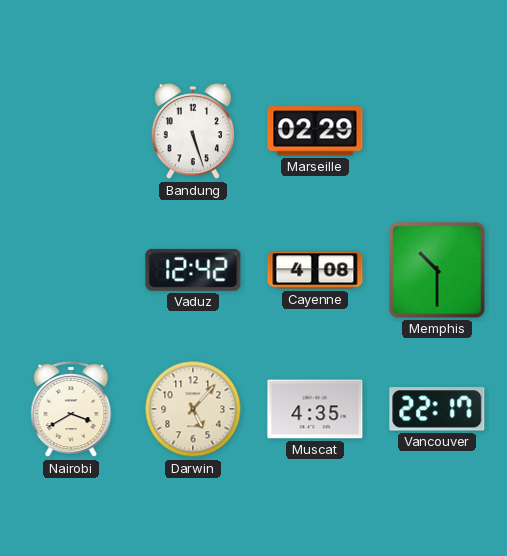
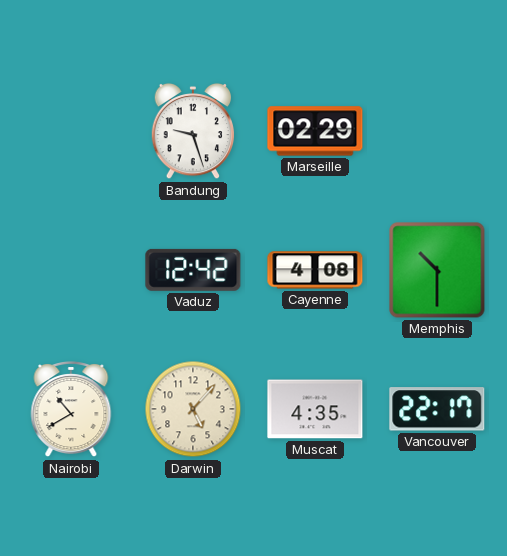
Bandung: 5:27 -> 9:27 (193, 131)
Nairobi: 3:40 -> 10:40 (71, 410)
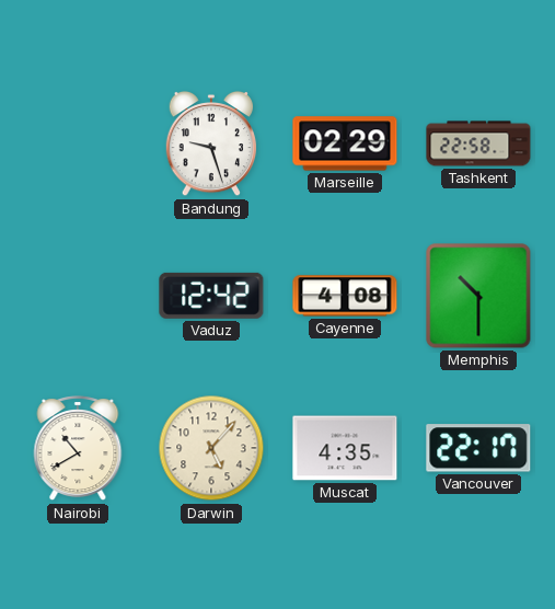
Tashkent: none -> 22:58 (478, 143)
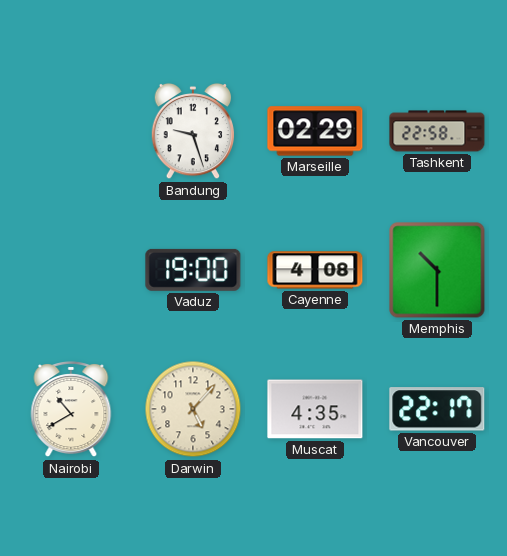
Vaduz: 12:42 -> 19:00 (193, 270)
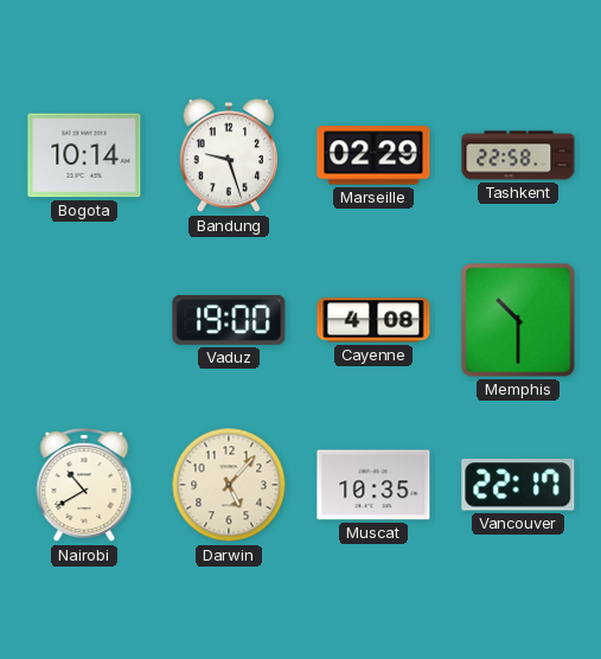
Bogota: none -> 10:14 (84, 155)
Muscat: 4:35 -> 10:35 (373, 485)
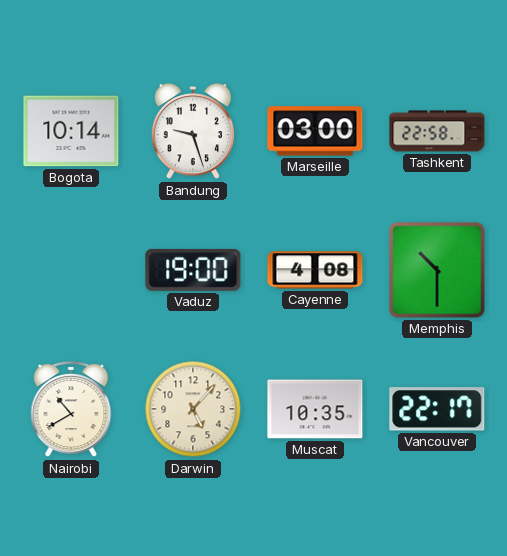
Marseille: 02:29 -> 03:00 (315, 131)
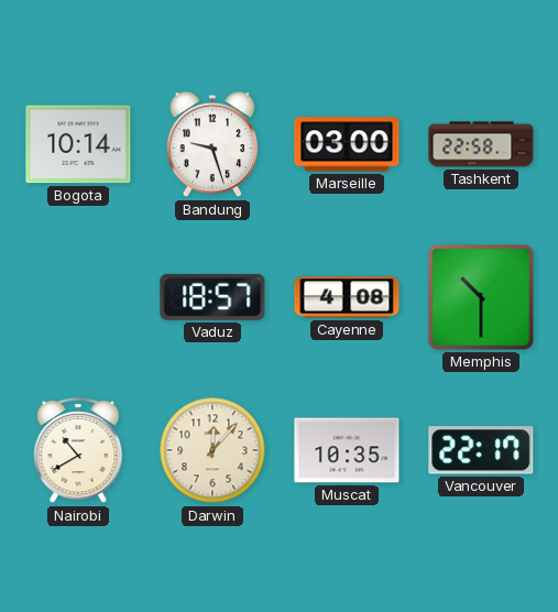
Vaduz: 19:00 -> 18:57 (212, 297)
Darwin: 5:07 -> 12:07 (212, 450)
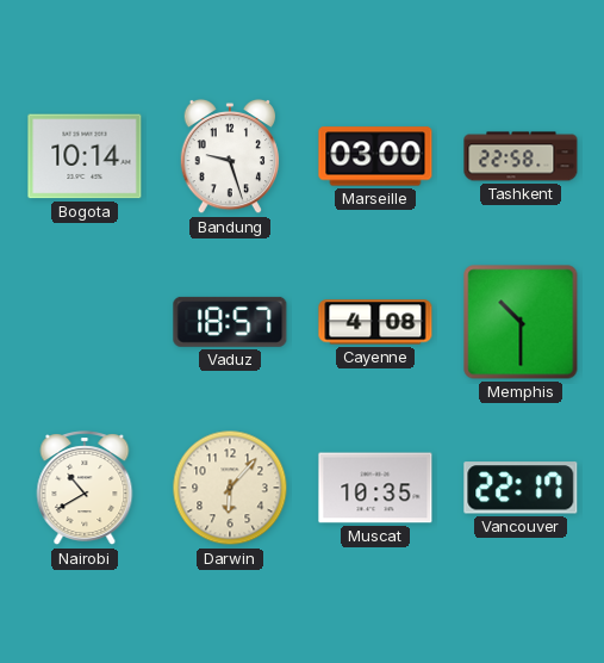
Darwin: 12:07 -> 6:07 (230, 488)
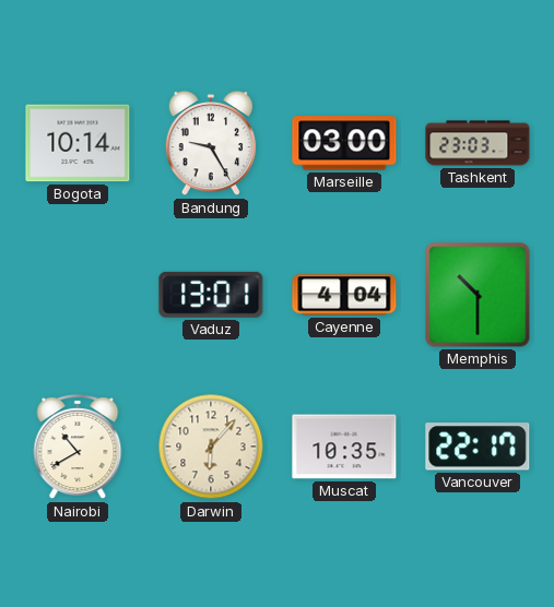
Bandung: 9:27 -> 9:25 (211, 143)
Tashkent: 22:58 -> 23:03 (478, 143)
Vaduz: 18:57 -> 13:01 (211, 295)
Cayenne: 4:08 -> 4:04 (344, 295)
